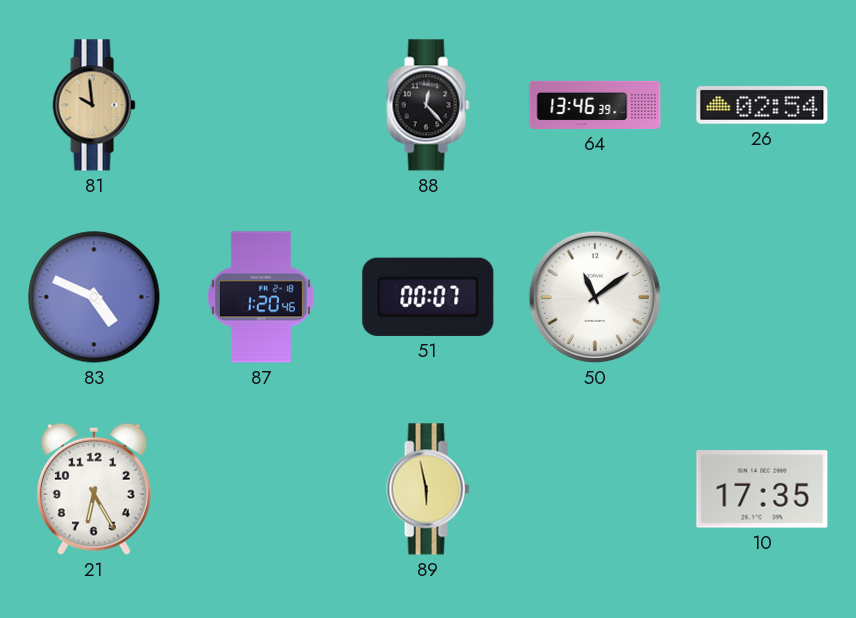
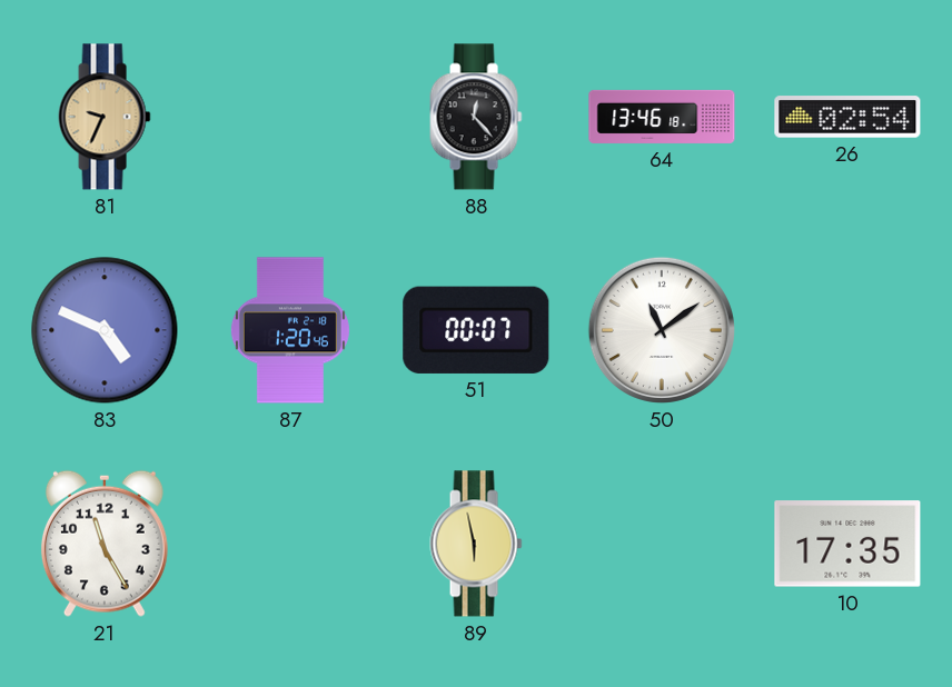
81: 9:59 -> 9:34 (105, 117)
64: 13:46:39 -> 13:46:18 (662, 117)
21: 6:25 -> 11:25 (105, 544)
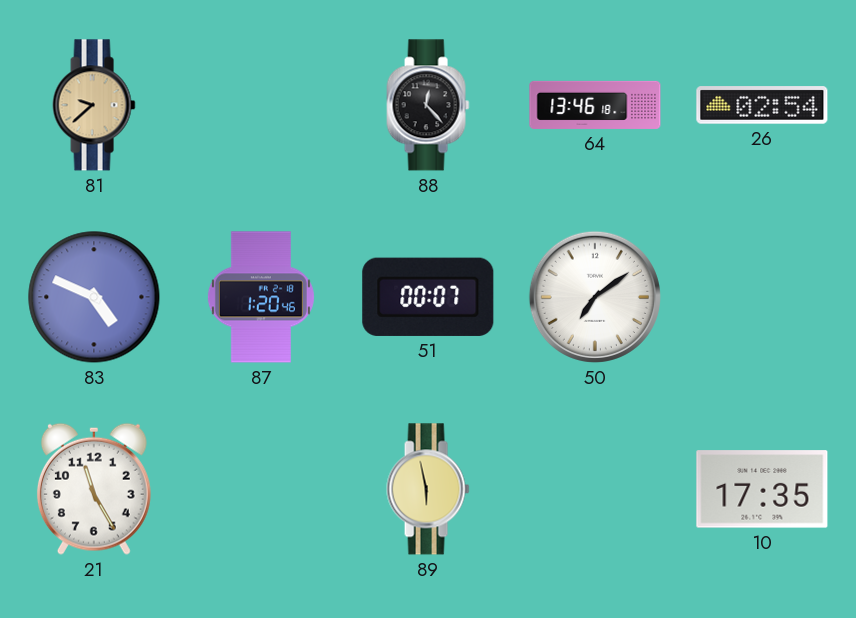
81: 9:34 -> 9:38 (94, 105)
50: 11:09 -> 7:09 (595, 297)
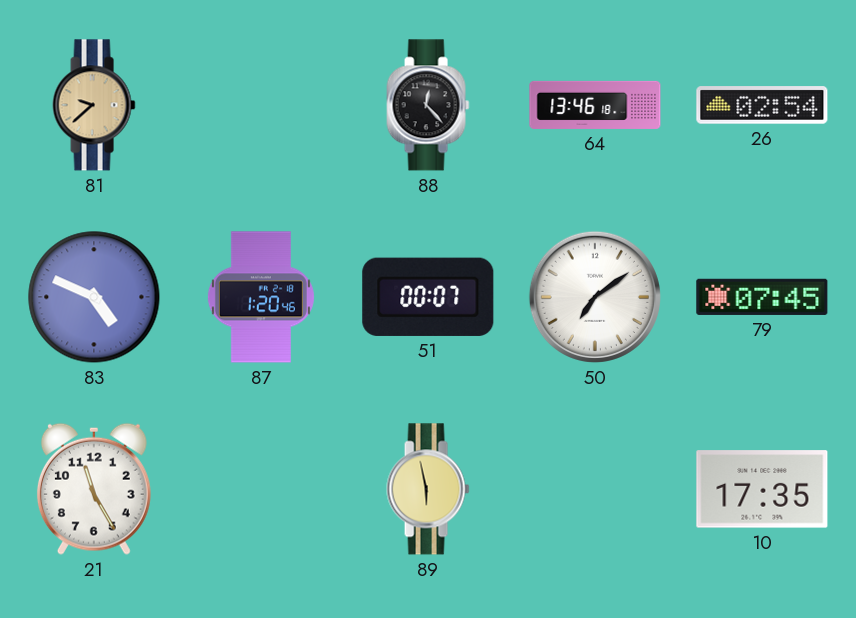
79: none -> 07:45 (762, 297)
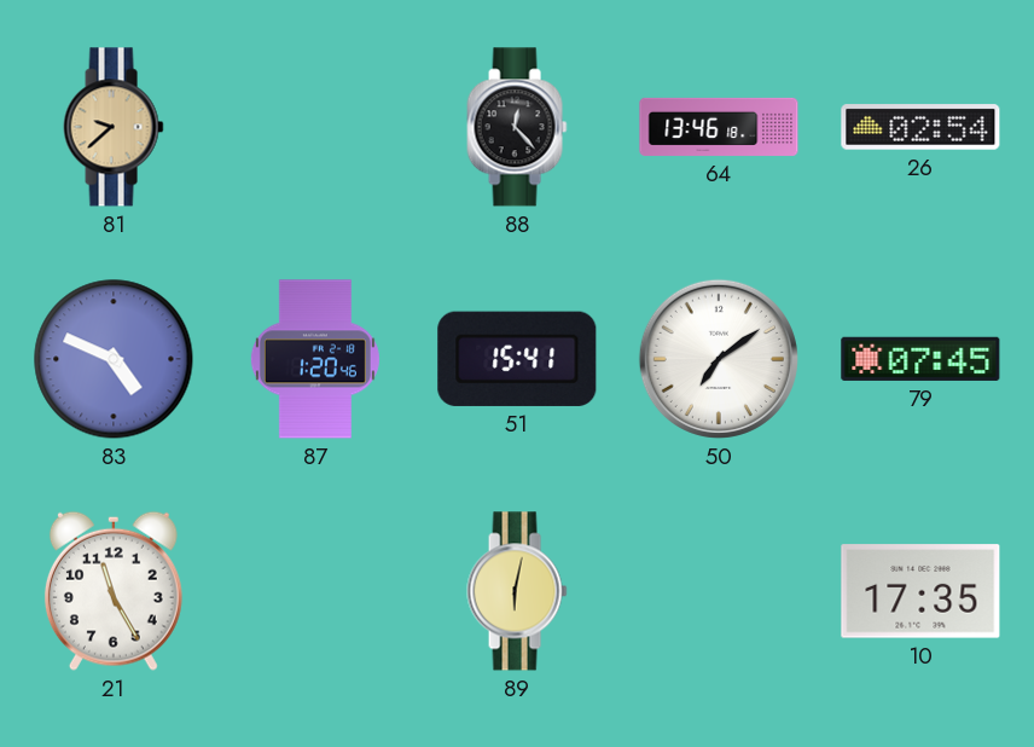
51: 00:07 -> 15:41 (517, 359)
89: 5:58 -> 6:02 (517, 591)
